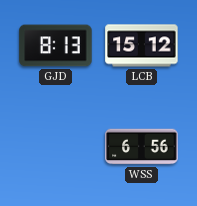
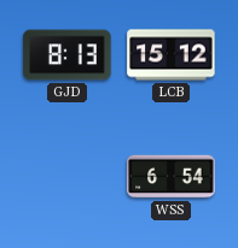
WSS: 6:56 -> 6:54 (172, 177)
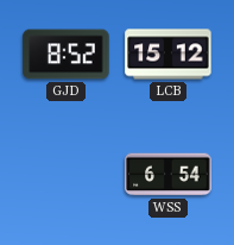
GJD: 8:13 -> 8:52 (67, 55)
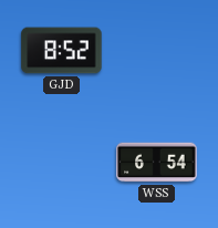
LCB: 15:12 -> none (169, 55)
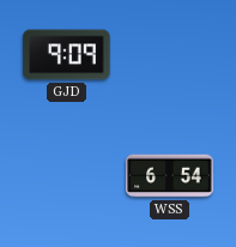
GJD: 8:52 -> 9:09 (67, 55)
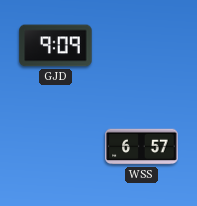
WSS: 6:54 -> 6:57 (142, 147)
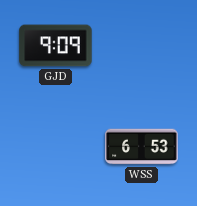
WSS: 6:57 -> 6:53 (142, 147)
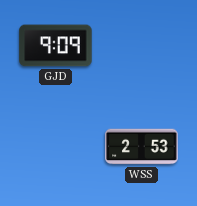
WSS: 6:53 -> 2:53 (142, 147)
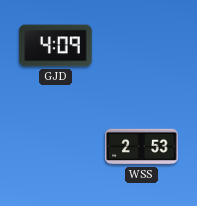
GJD: 9:09 -> 4:09 (56, 46)
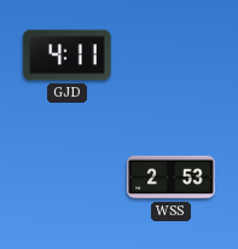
GJD: 4:09 -> 4:11 (68, 56)
